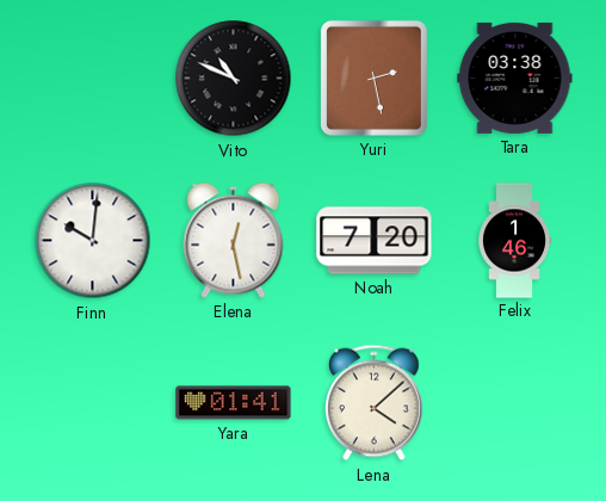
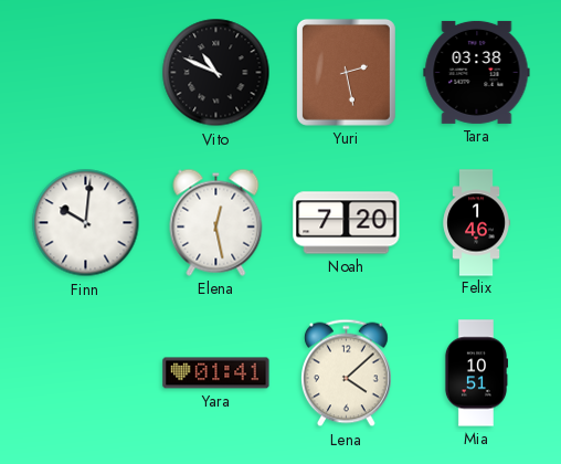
Mia: none -> 10:51 (476, 373)
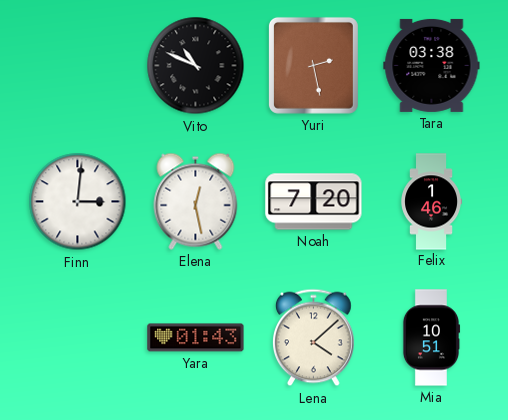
Finn: 10:01 -> 3:01 (78, 202)
Yara: 01:41 -> 01:43 (196, 338)
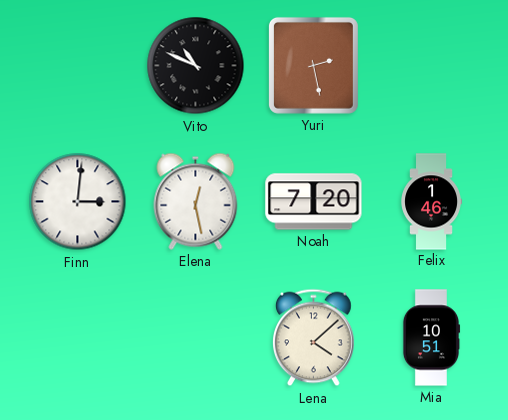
Tara: 03:38 -> none (432, 65)
Yara: 01:43 -> none (196, 338)
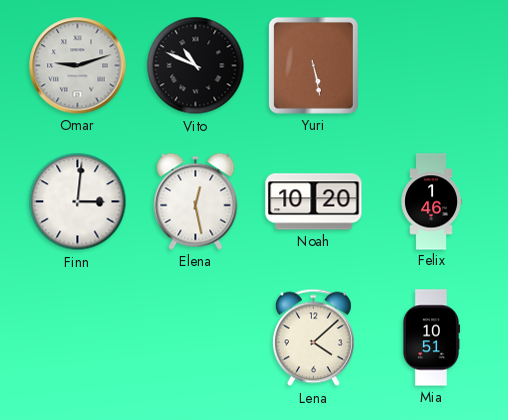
Omar: none -> 9:12 (78, 66)
Yuri: 2:28 -> 5:28 (313, 65)
Noah: 7:20 -> 10:20 (314, 202)
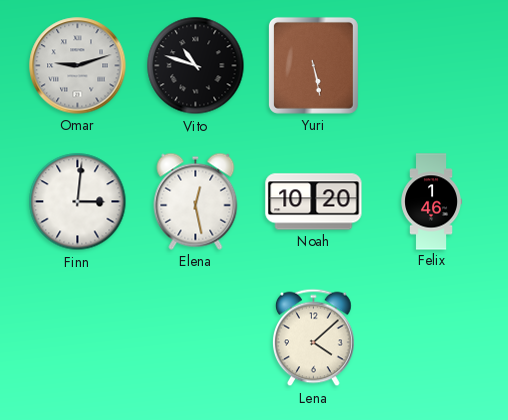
Vito: 10:49 -> 10:48 (196, 66)
Mia: 10:51 -> none (431, 338)
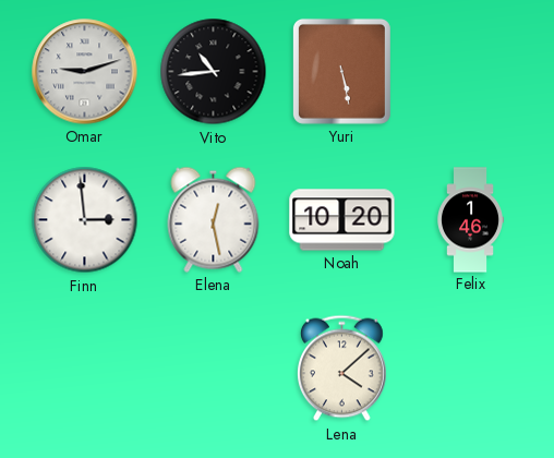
Vito: 10:48 -> 10:44 (214, 72)
Finn: 3:01 -> 2:59 (85, 220)
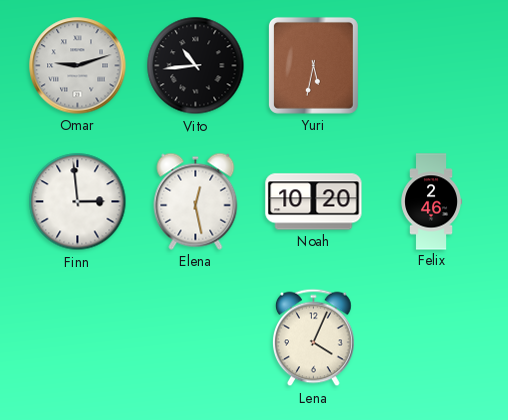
Yuri: 5:28 -> 5:32 (313, 65)
Felix: 1:46 -> 2:46 (431, 202)
Lena: 4:08 -> 4:04 (314, 338)
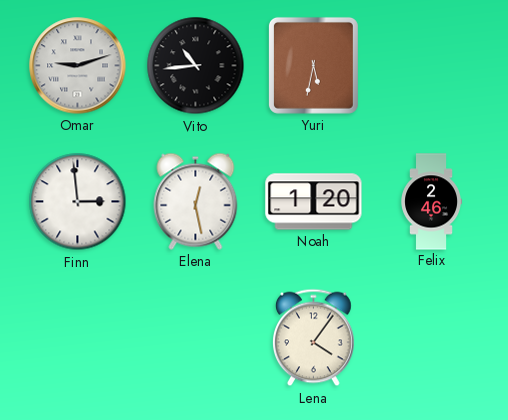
Noah: 10:20 -> 1:20 (314, 202)
Lena: 4:04 -> 4:06 (314, 338)
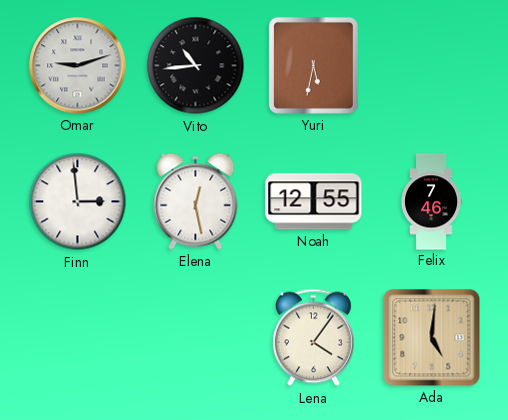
Noah: 1:20 -> 12:55 (314, 202)
Felix: 2:46 -> 7:46 (431, 202)
Ada: none -> 5:01 (432, 338)
